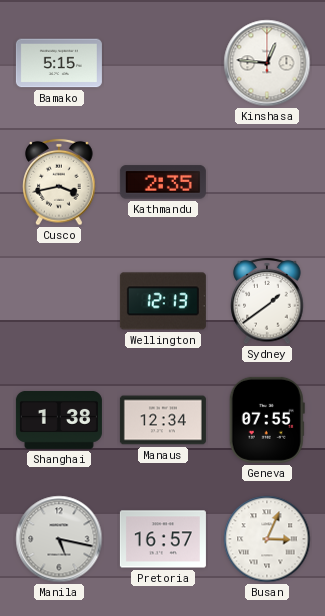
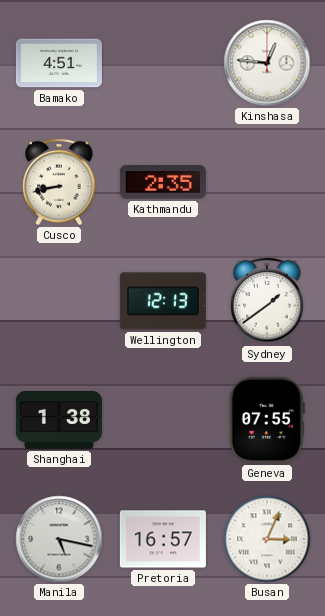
Bamako: 5:15 -> 4:51 (59, 63)
Cusco: 3:43 -> 8:43 (59, 182)
Manaus: 12:34 -> none (163, 420)
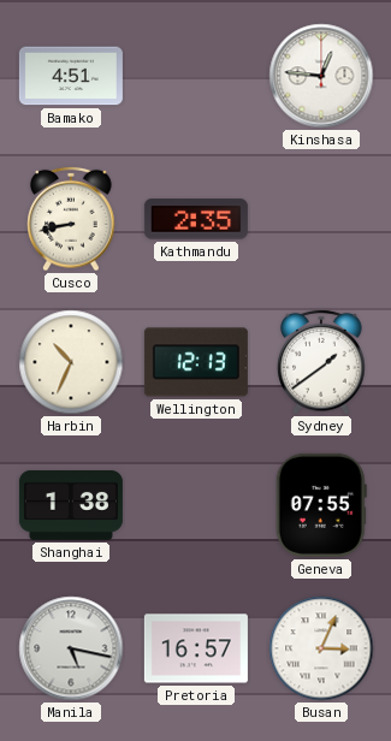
Harbin: none -> 10:34 (71, 362)
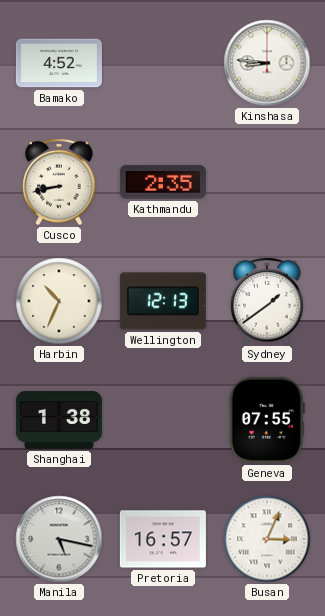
Bamako: 4:51 -> 4:52 (59, 63)
Kinshasa: 12:46 -> 8:46 (267, 63)
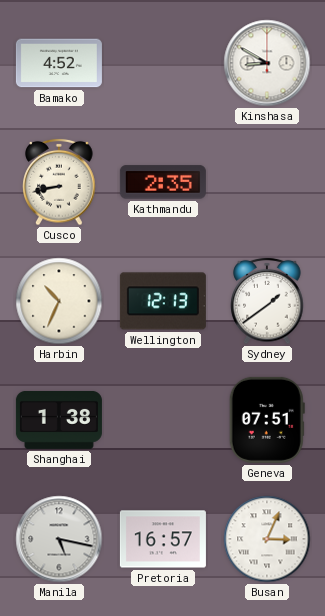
Kinshasa: 8:46 -> 8:50 (267, 63)
Geneva: 07:55 -> 07:51 (267, 420)
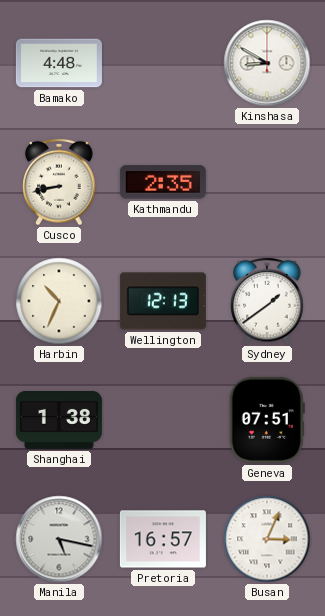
Bamako: 4:52 -> 4:48 (59, 63)
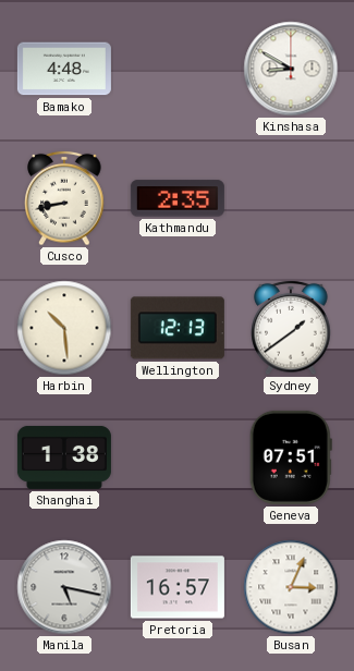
Harbin: 10:34 -> 10:29 (64, 328)
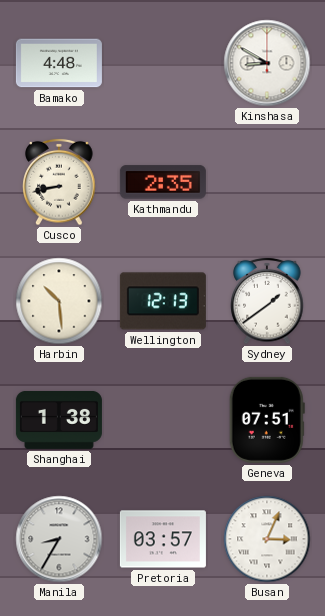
Manila: 5:17 -> 8:35 (59, 539)
Pretoria: 16:57 -> 03:57 (163, 539)
